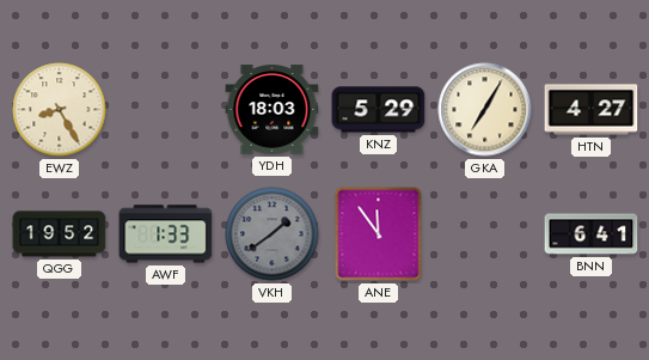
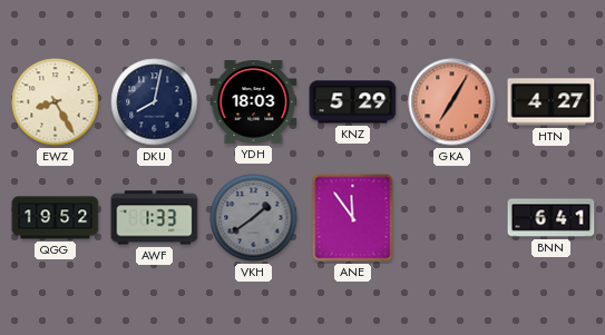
DKU: none -> 8:02 (155, 102)
GKA dial: cream -> salmon (452, 102)
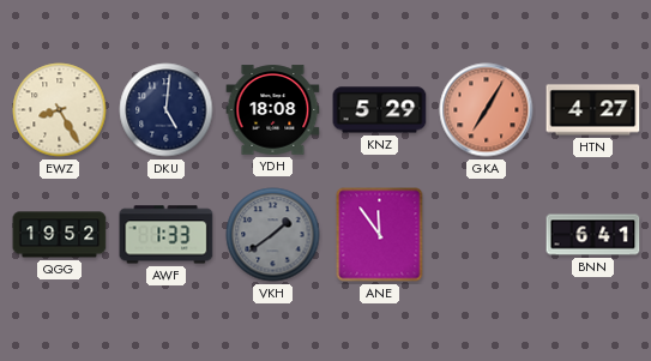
DKU: 8:02 -> 5:01 (167, 110)
YDH: 18:03 -> 18:08 (273, 110)
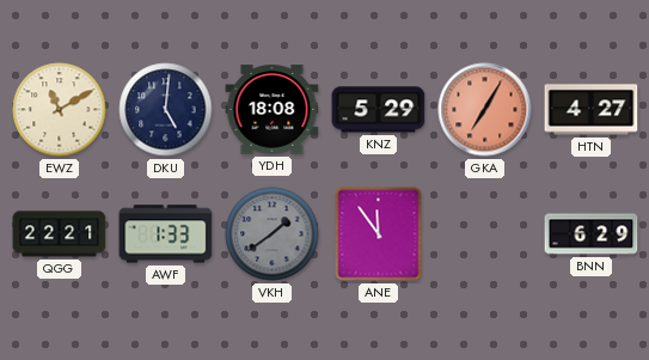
EWZ: 8:25 -> 11:10 (60, 110)
QGG: 19:52 -> 22:21 (60, 234)
BNN: 6:41 -> 6:29 (592, 234)
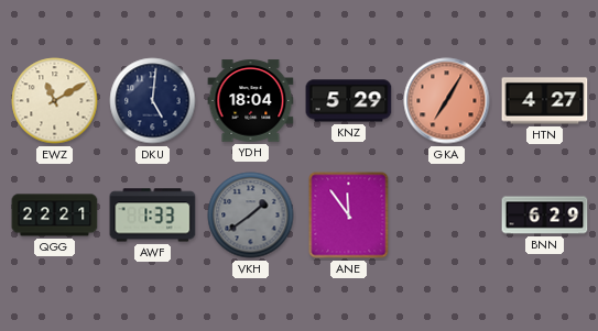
YDH: 18:08 -> 18:04 (251, 101)
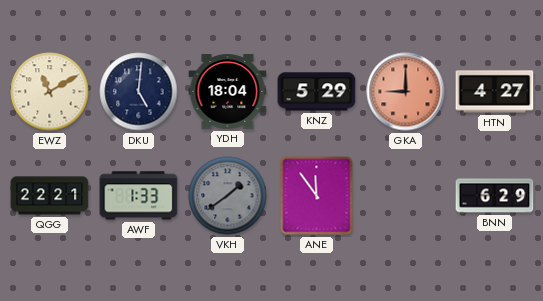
GKA: 7:05 -> 9:00 (406, 92)
